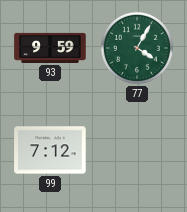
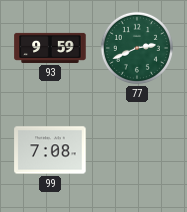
77: 4:05 -> 2:41 (137, 48)
99: 7:12 -> 7:08 (50, 150)
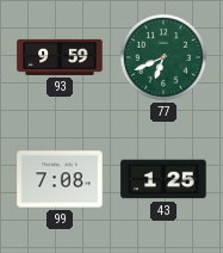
77: 2:41 -> 6:41 (163, 57)
43: none -> 1:25 (163, 179)
